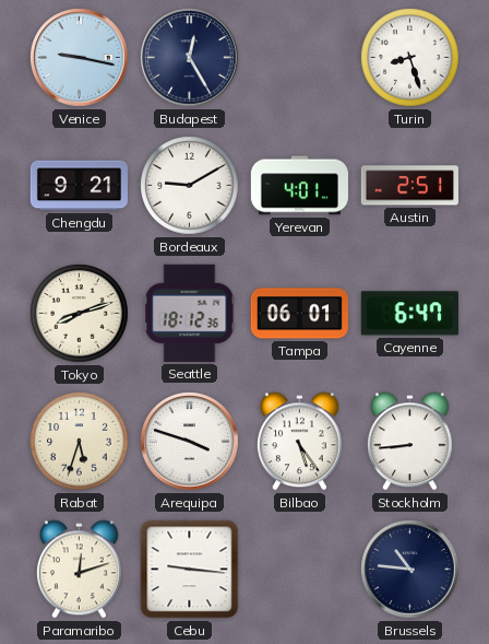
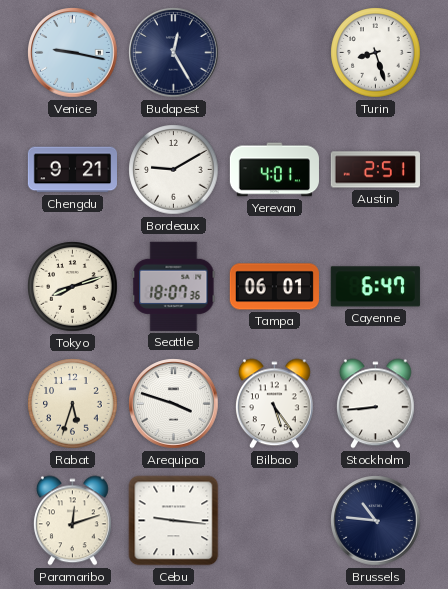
Seattle: 18:12 -> 18:07 (174, 286)
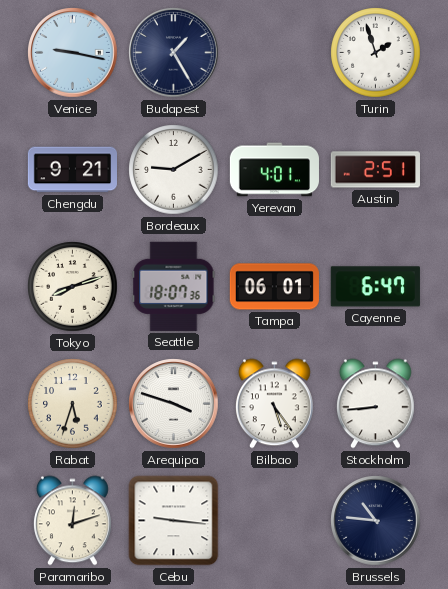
Budapest: 12:25 -> 1:25 (174, 53)
Turin: 8:27 -> 1:57 (376, 53)
